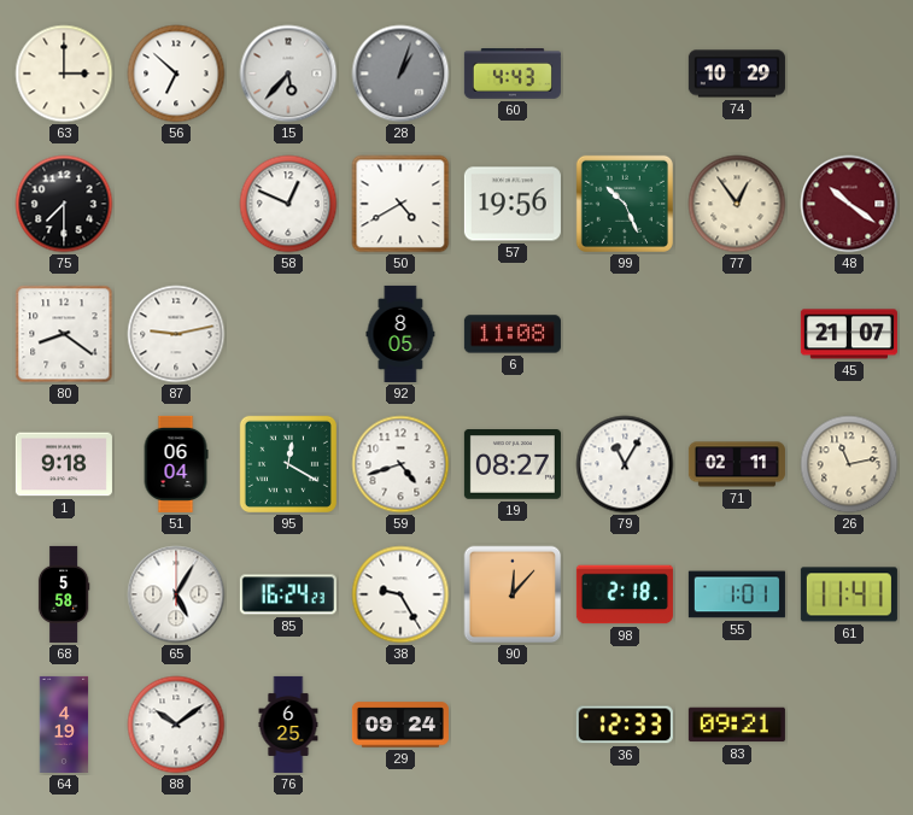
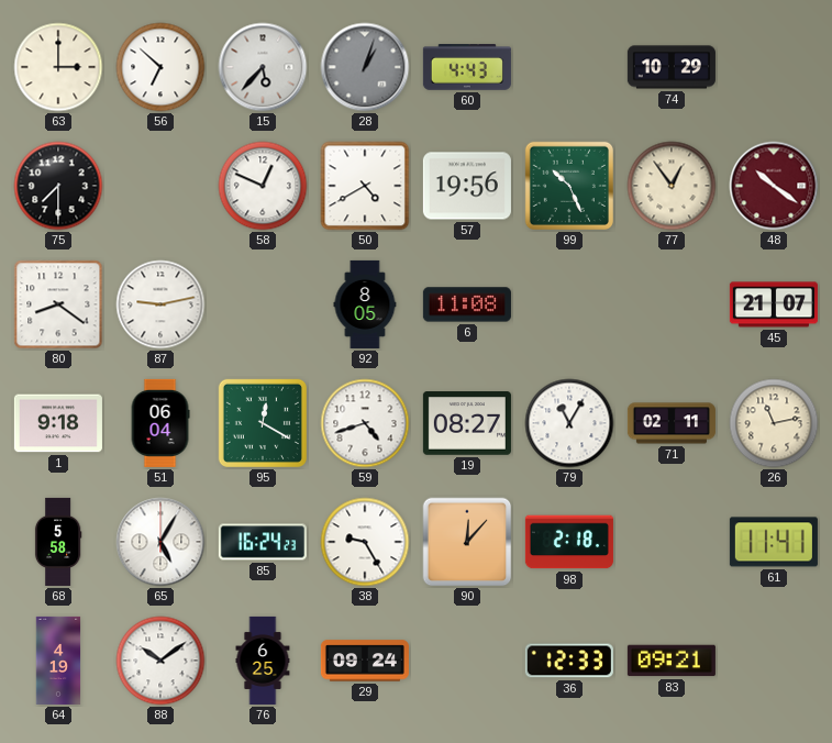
55: 1:01 -> none (737, 594)
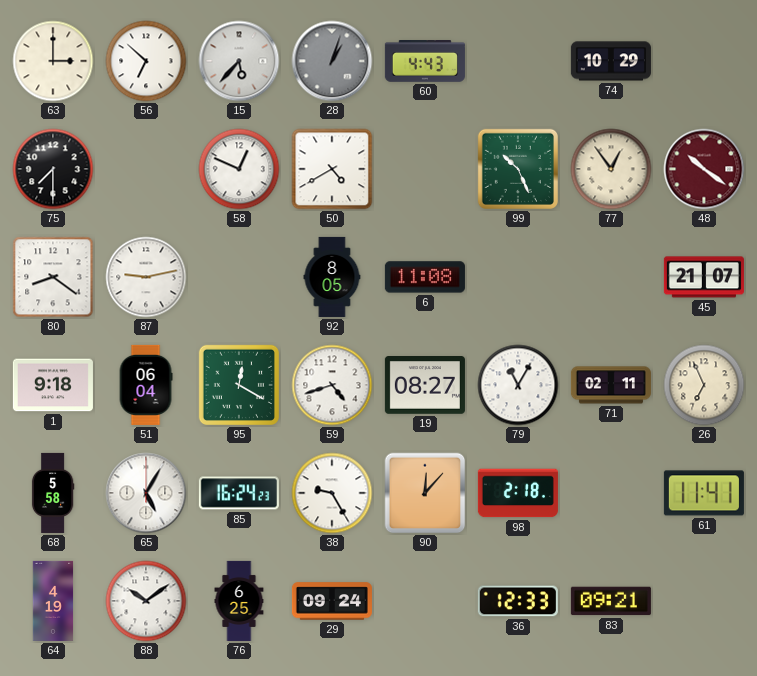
57: 19:56 -> none (467, 186)
26: 11:13 -> 6:56 (704, 385)
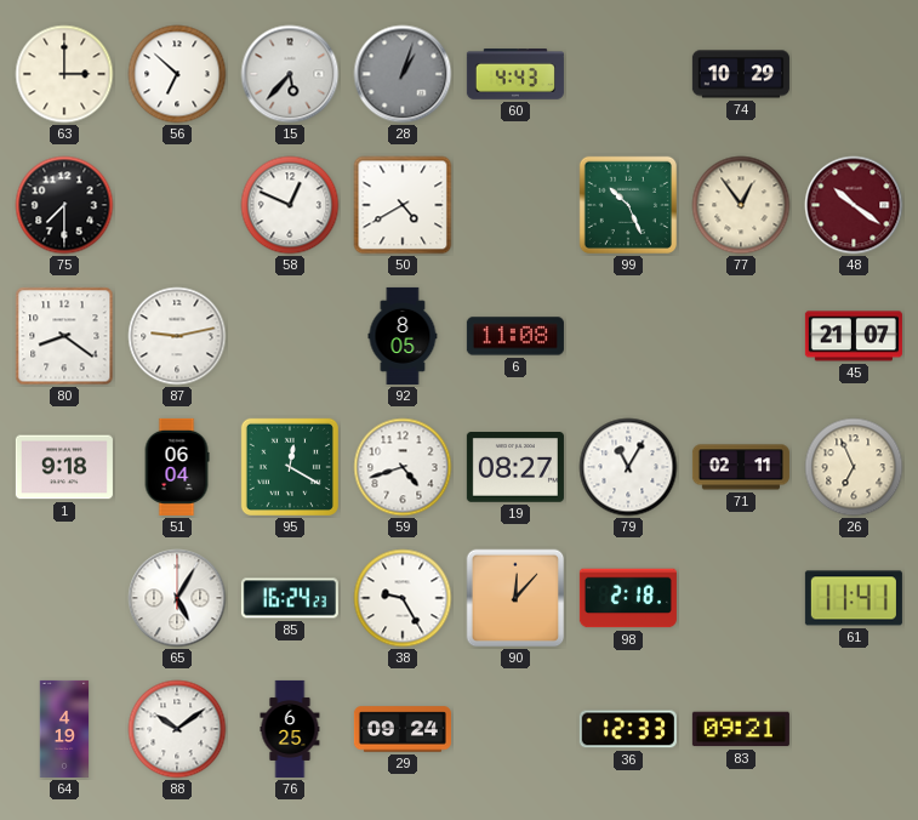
68: 5:58 -> none (53, 493)
